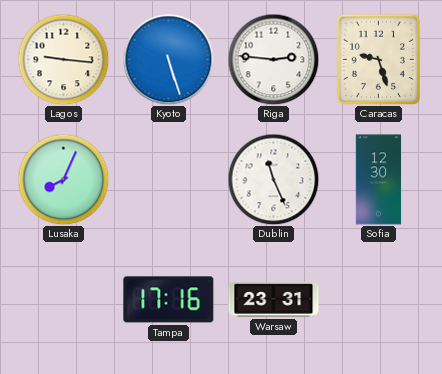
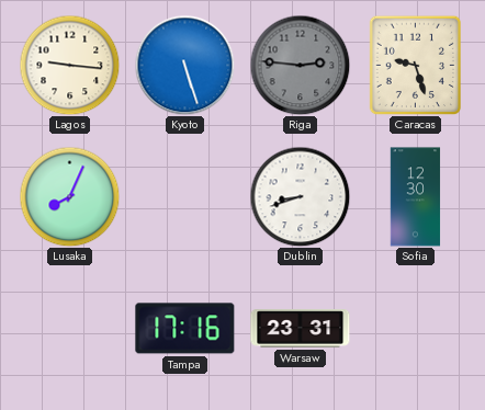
Riga dial: white -> grey (300, 65)
Dublin: 11:26 -> 8:42 (300, 196)
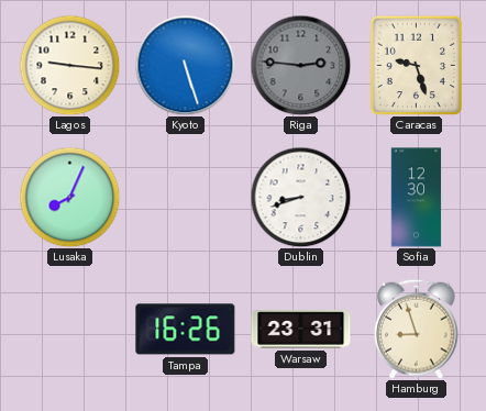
Tampa: 17:16 -> 16:26 (186, 330)
Hamburg: none -> 8:57 (417, 329)
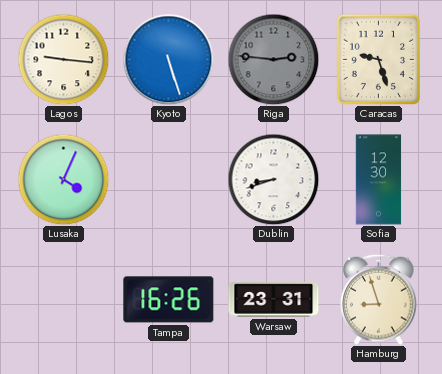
Lusaka: 8:04 -> 4:04 (63, 179)
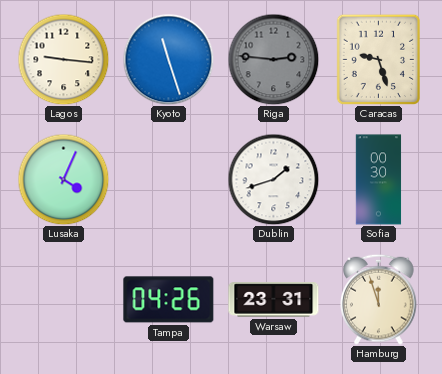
Kyoto: 5:27 -> 11:27 (168, 59)
Dublin: 8:42 -> 1:42 (273, 179)
Sofia: 12:30 -> 00:30 (379, 180)
Tampa: 16:26 -> 04:26 (169, 300)
Hamburg: 8:57 -> 11:57 (379, 299)
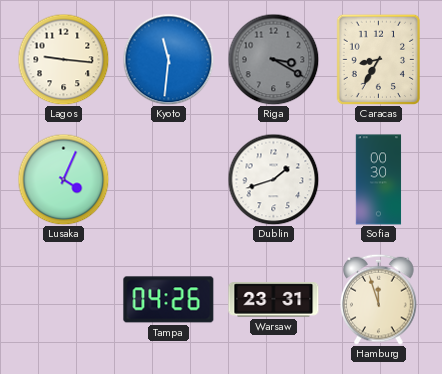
Kyoto: 11:27 -> 11:31 (168, 59)
Riga: 2:46 -> 3:20 (273, 59)
Caracas: 9:27 -> 8:35 (378, 59)
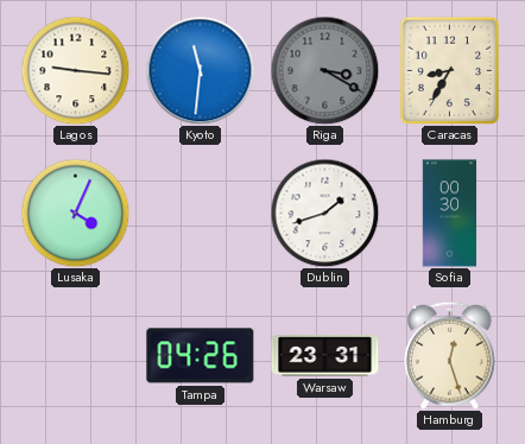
Hamburg: 11:57 -> 12:27 (450, 355)
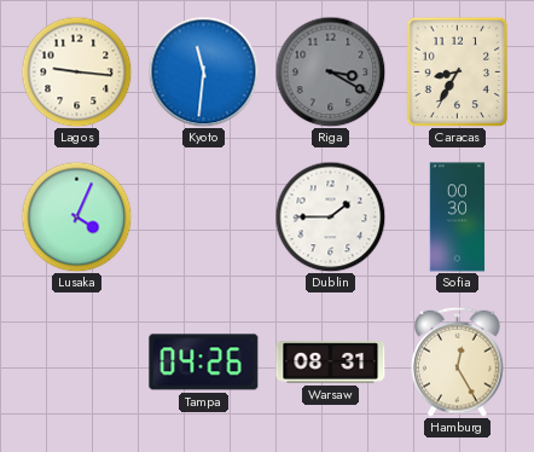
Dublin: 1:42 -> 1:45 (330, 216)
Warsaw: 23:31 -> 08:31 (331, 363)
Hamburg: 12:27 -> 12:25 (458, 361)
